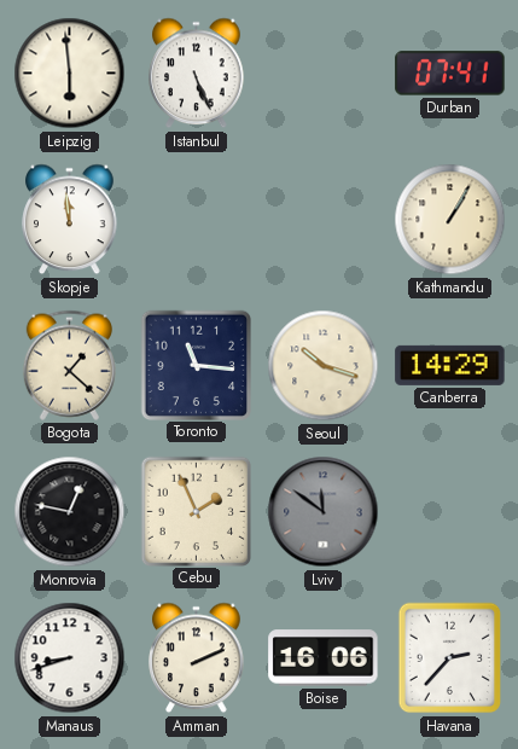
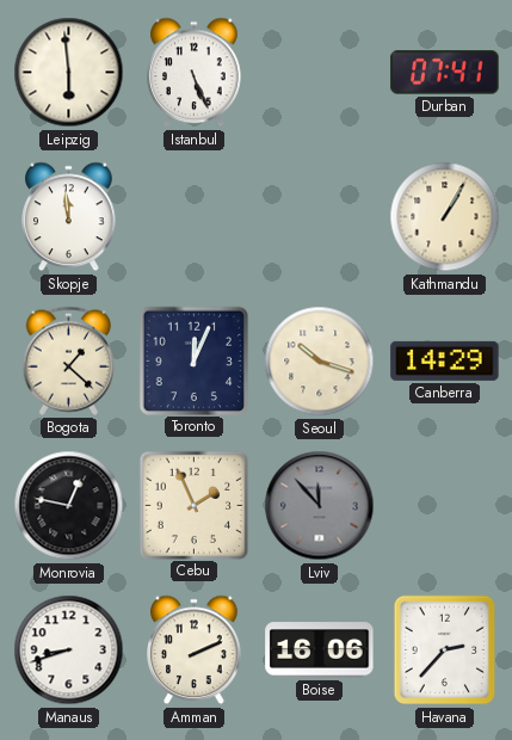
Toronto: 11:16 -> 12:04 (193, 360)
Lviv: 11:51 -> 11:53 (320, 506)
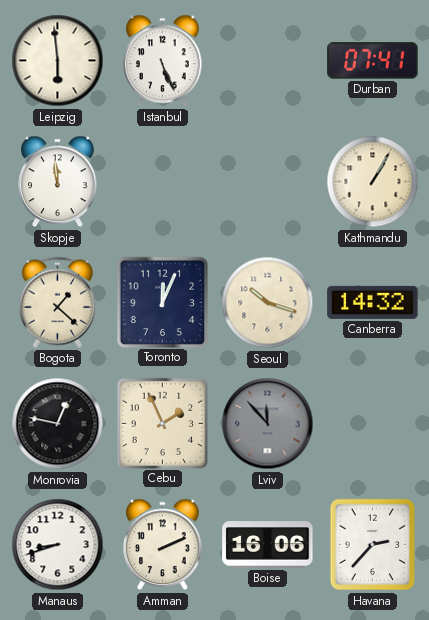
Canberra: 14:29 -> 14:32 (373, 302)
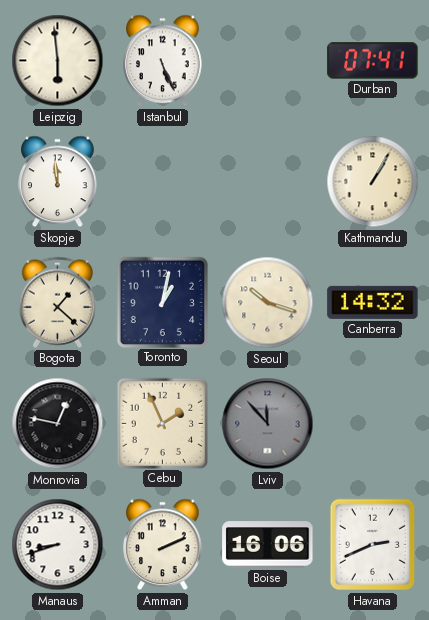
Toronto: 12:04 -> 1:02 (162, 302)
Havana: 2:37 -> 2:41 (373, 545)
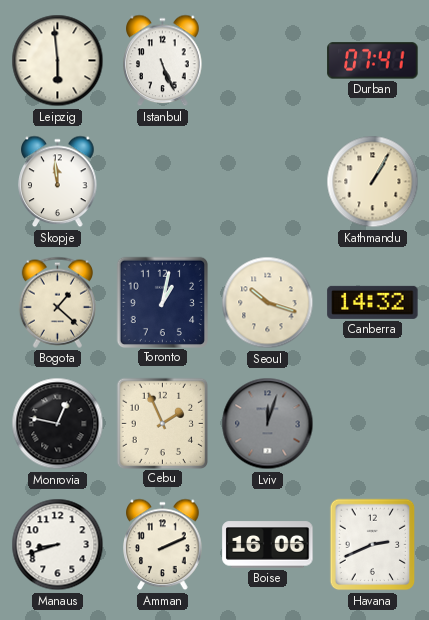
Lviv: 11:53 -> 12:03 (268, 424)
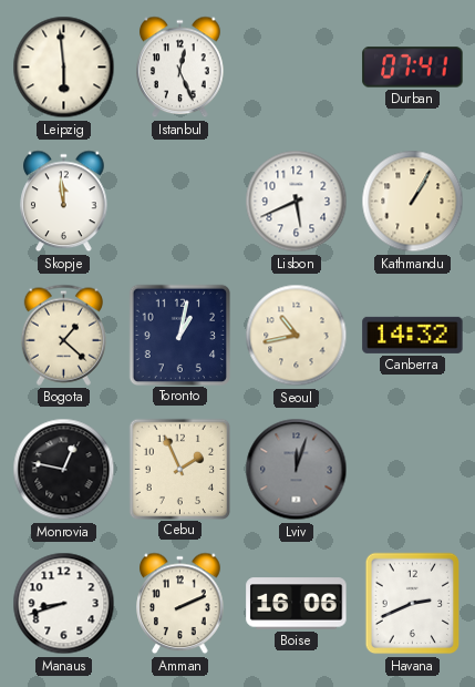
Istanbul: 5:26 -> 12:26 (180, 68)
Lisbon: none -> 5:41 (297, 202)
Seoul: 10:18 -> 10:43 (297, 336)
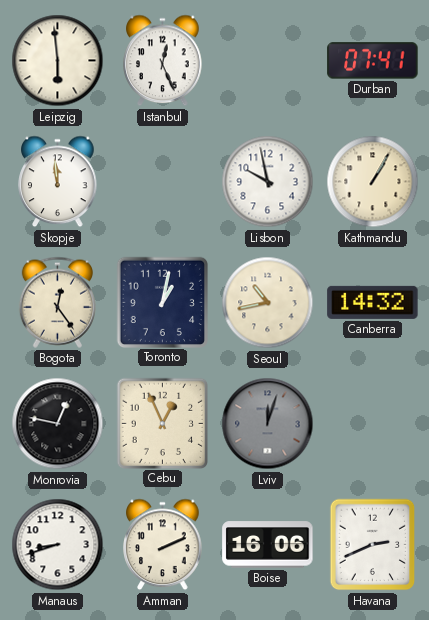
Lisbon: 5:41 -> 9:58 (268, 182)
Bogota: 1:22 -> 12:24 (57, 302)
Cebu: 1:56 -> 12:56 (162, 423)
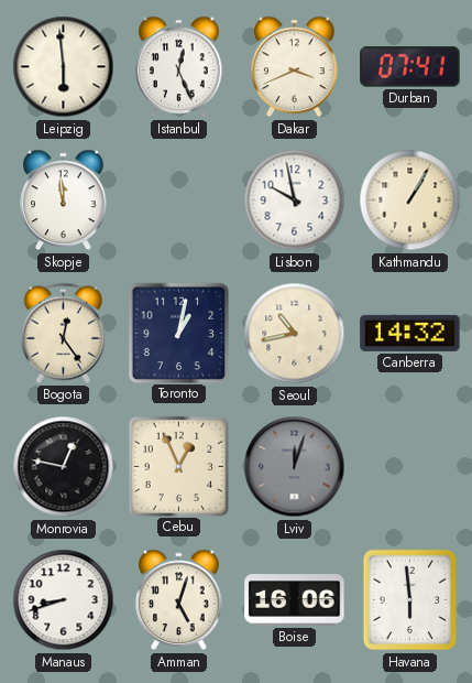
Dakar: none -> 3:41 (295, 67)
Amman: 2:11 -> 5:03 (179, 600)
Havana: 2:41 -> 5:59 (410, 600)
